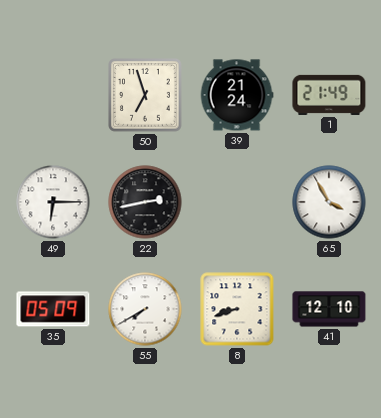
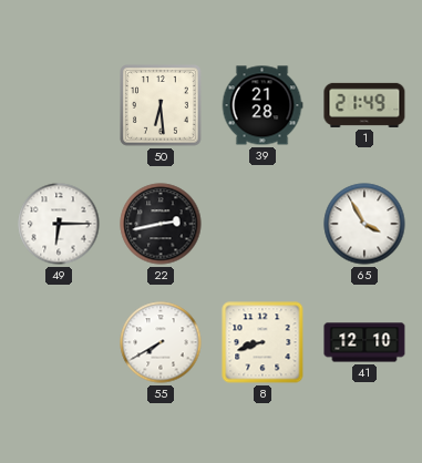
50: 6:57 -> 6:29 (162, 106)
39: 21:24 -> 21:28 (263, 105)
35: 05:09 -> none (53, 309)
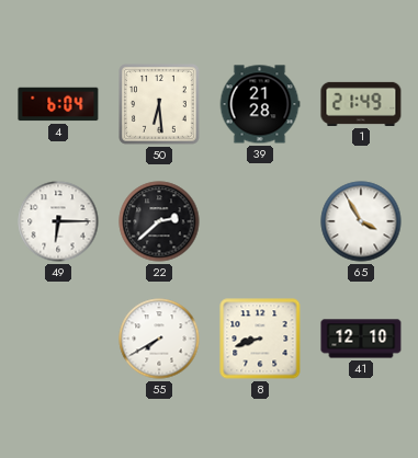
4: none -> 6:04 (58, 104)
22: 2:43 -> 2:38 (159, 221)
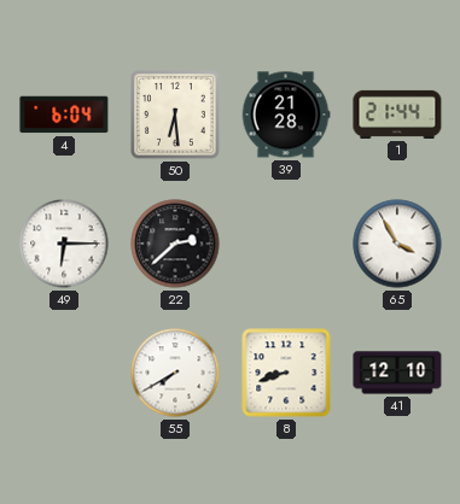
1: 21:49 -> 21:44 (397, 115)
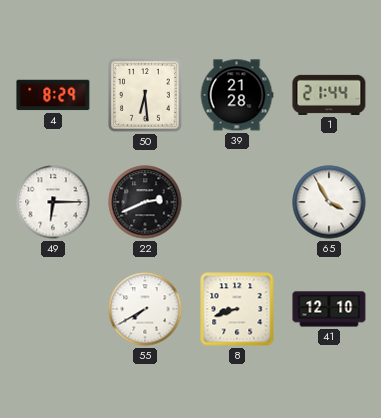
4: 6:04 -> 8:29 (53, 95)
22: 2:38 -> 2:41 (145, 202)
